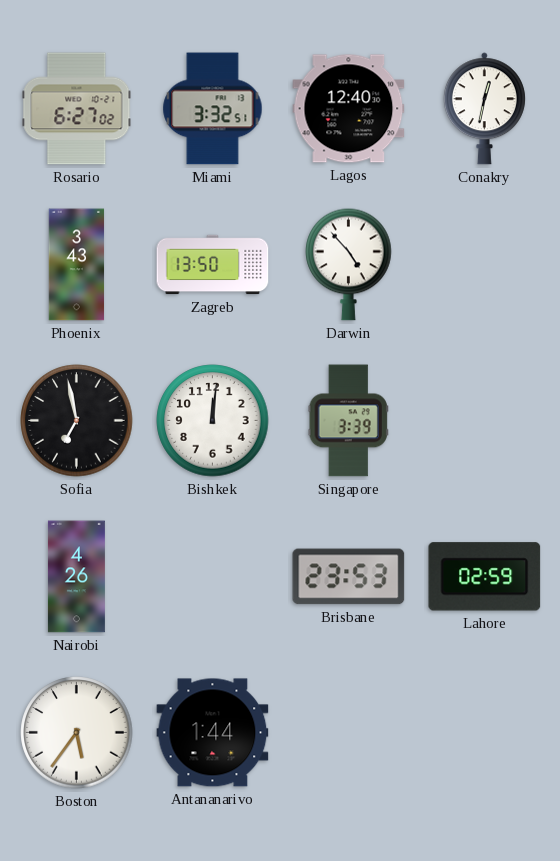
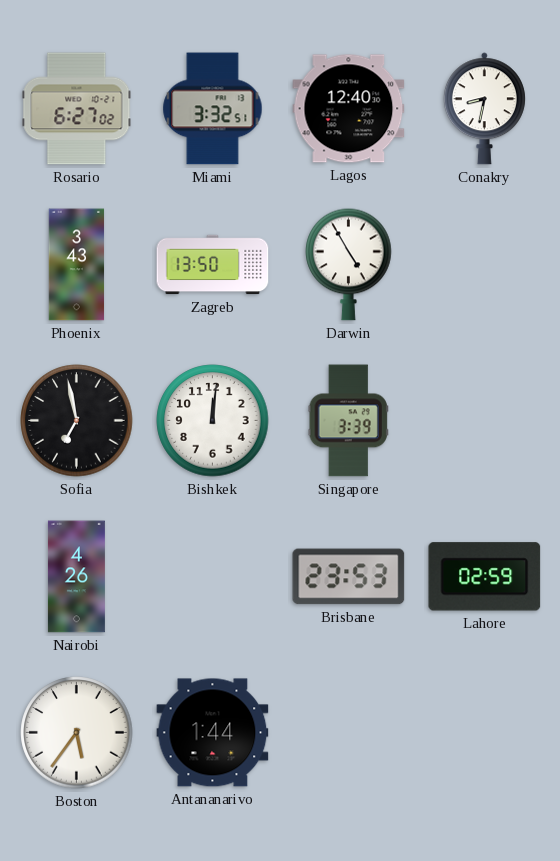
Conakry: 12:32 -> 8:32 (484, 109)
Darwin: 4:53 -> 4:55 (349, 264)
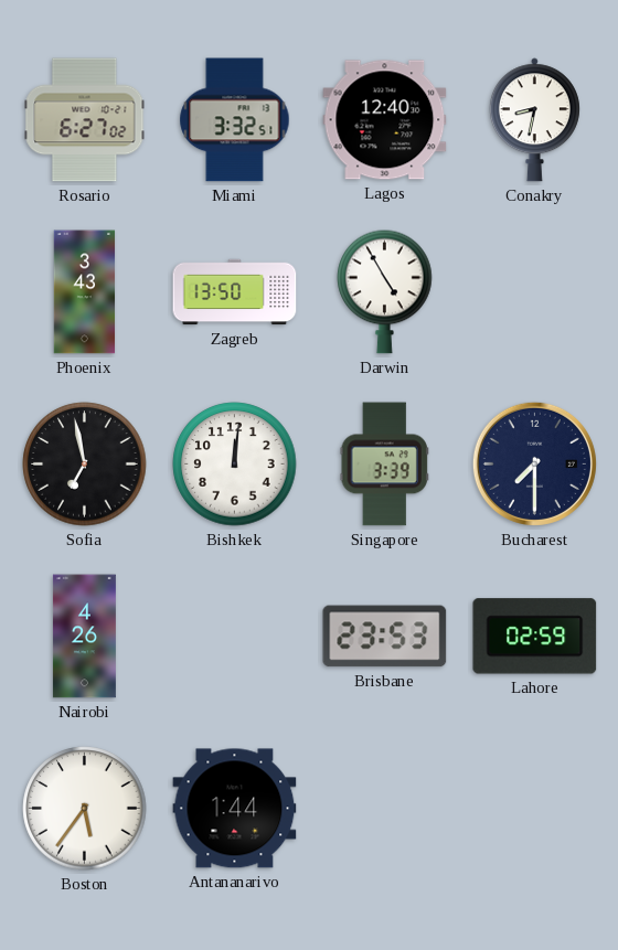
Bucharest: none -> 7:30 (534, 463)
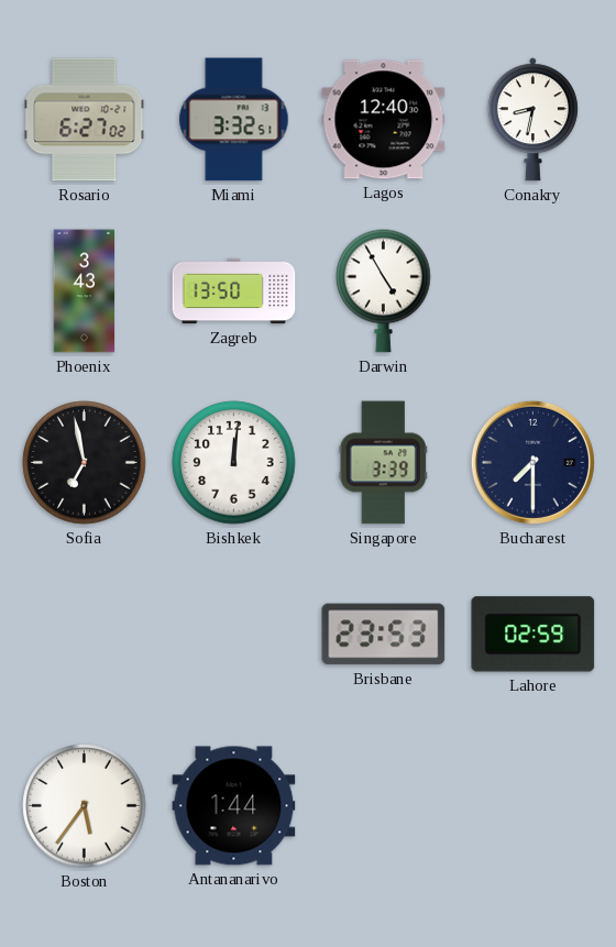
Nairobi: 4:26 -> none (84, 637)
